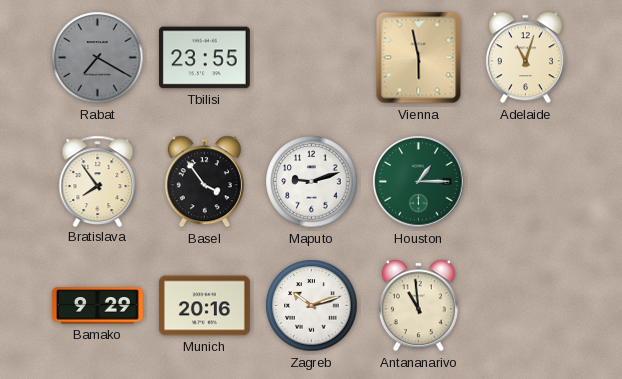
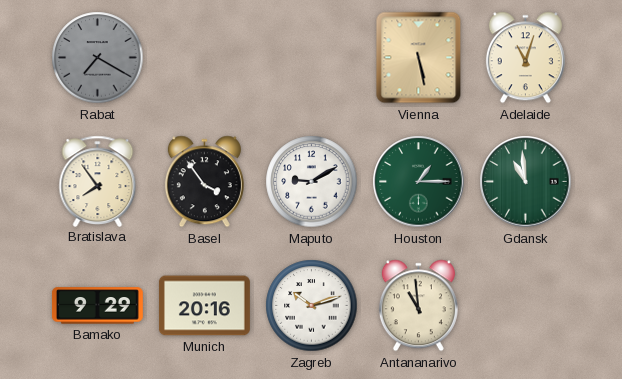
Tbilisi: 23:55 -> none (204, 58)
Vienna: 5:58 -> 5:28 (419, 58)
Maputo: 9:12 -> 9:10 (312, 182)
Gdansk: none -> 10:59 (526, 182)
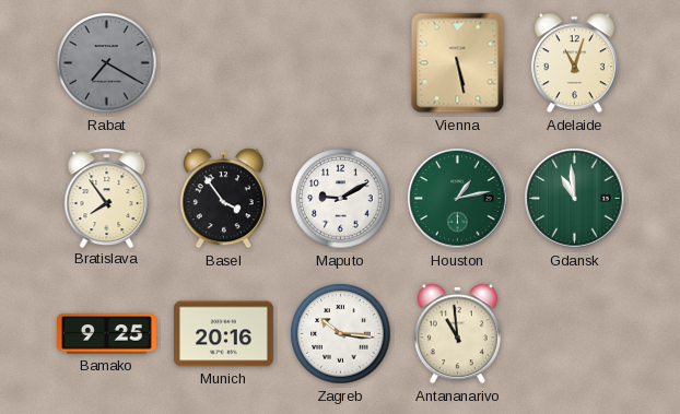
Houston: 1:15 -> 1:13 (458, 199)
Bamako: 9:29 -> 9:25 (106, 334)
Zagreb: 10:12 -> 10:16 (341, 334)
